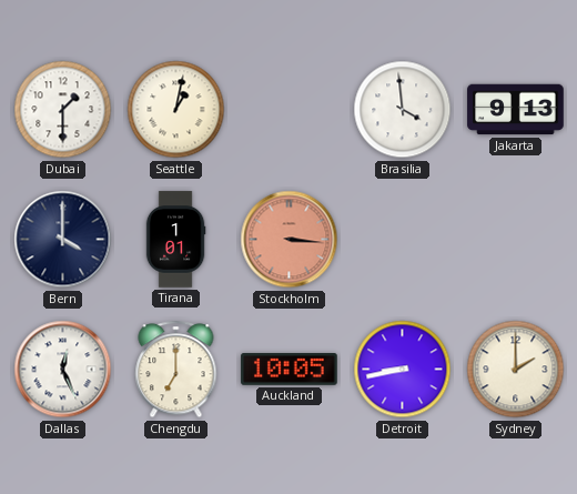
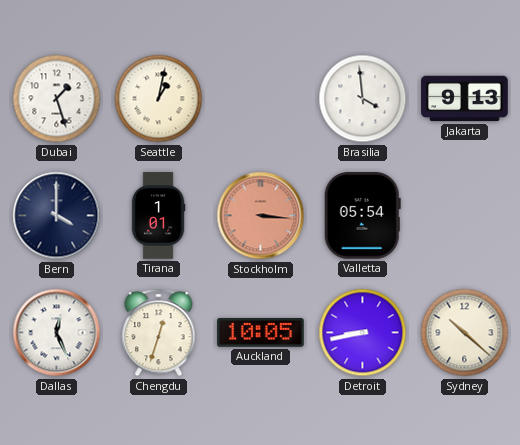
Dubai: 1:30 -> 1:27 (57, 99)
Valletta: none -> 05:54 (362, 216)
Chengdu: 7:00 -> 12:33 (159, 333)
Sydney: 2:00 -> 10:22 (465, 333)
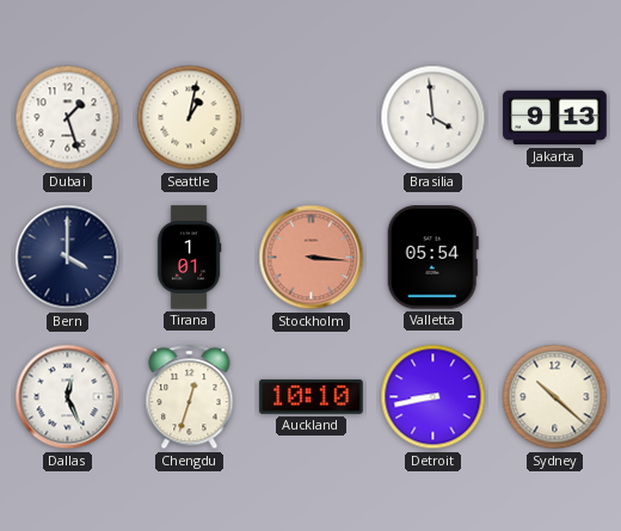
Auckland: 10:05 -> 10:10 (312, 397)
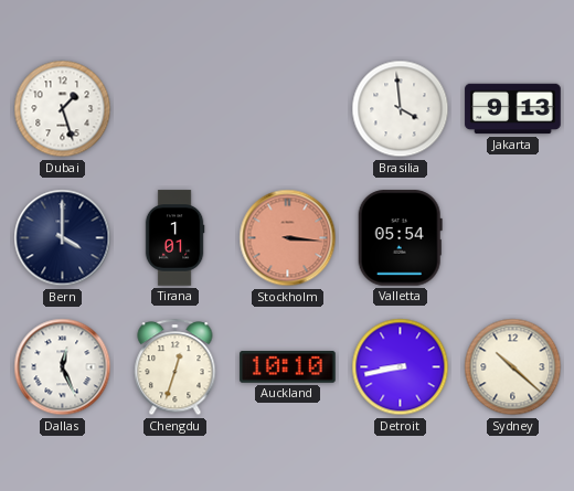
Seattle: 1:02 -> none (190, 118)
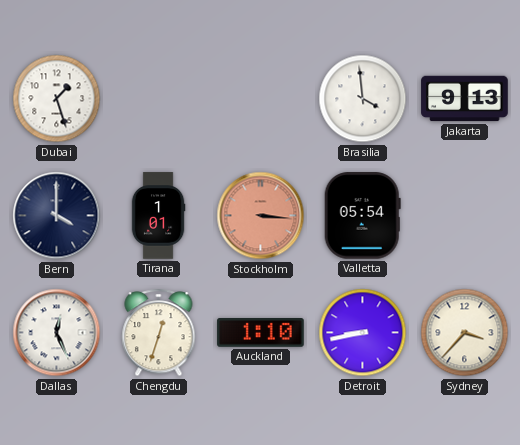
Auckland: 10:10 -> 1:10 (261, 333)
Sydney: 10:22 -> 3:37 (465, 333)
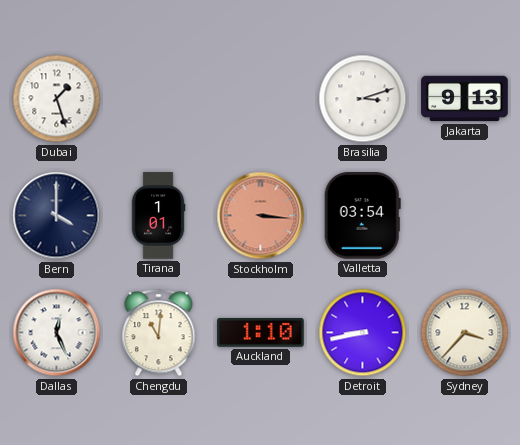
Brasilia: 3:59 -> 3:12 (363, 99)
Valletta: 05:54 -> 03:54 (362, 216)
Chengdu: 12:33 -> 11:01 (159, 333)
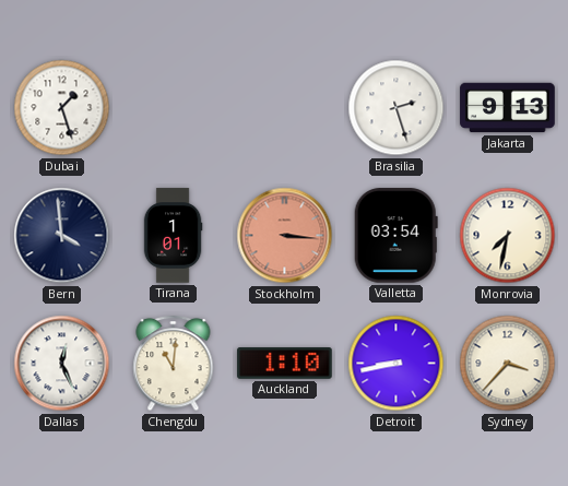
Brasilia: 3:12 -> 2:27 (397, 108)
Bern: 4:00 -> 3:59 (62, 236)
Monrovia: none -> 7:32 (508, 236)
